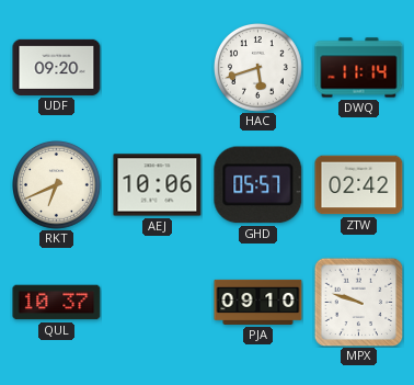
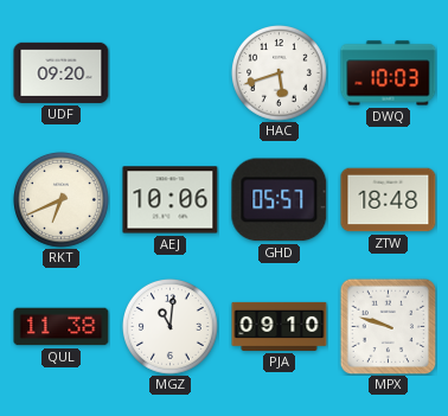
DWQ: 11:14 -> 10:03 (389, 73)
ZTW: 02:42 -> 18:48 (389, 200)
QUL: 10:37 -> 11:38 (62, 327)
MGZ: none -> 11:01 (171, 327)
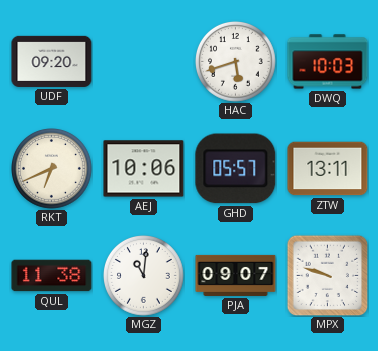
ZTW: 18:48 -> 13:11 (328, 169)
PJA: 09:10 -> 09:07 (236, 275)
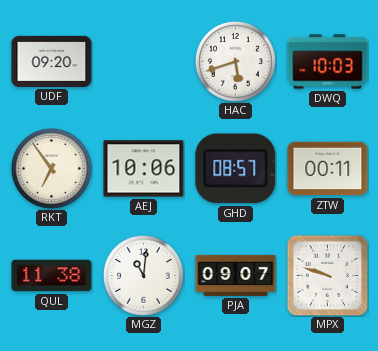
RKT: 6:41 -> 6:54 (52, 169)
GHD: 05:57 -> 08:57 (236, 169)
ZTW: 13:11 -> 00:11 (328, 169)
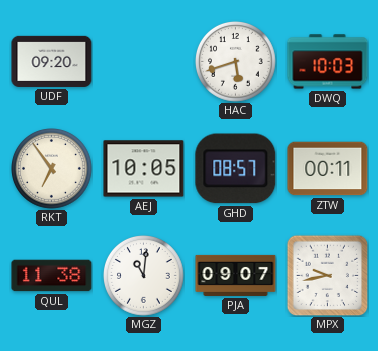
AEJ: 10:06 -> 10:05 (144, 169)
MPX: 9:48 -> 9:43 (327, 275)
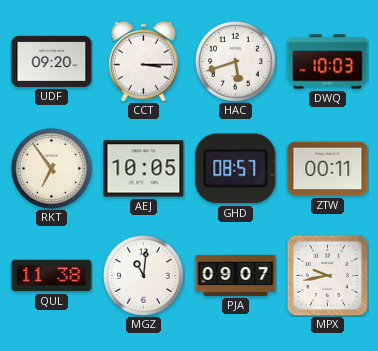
CCT: none -> 3:15 (144, 61)
